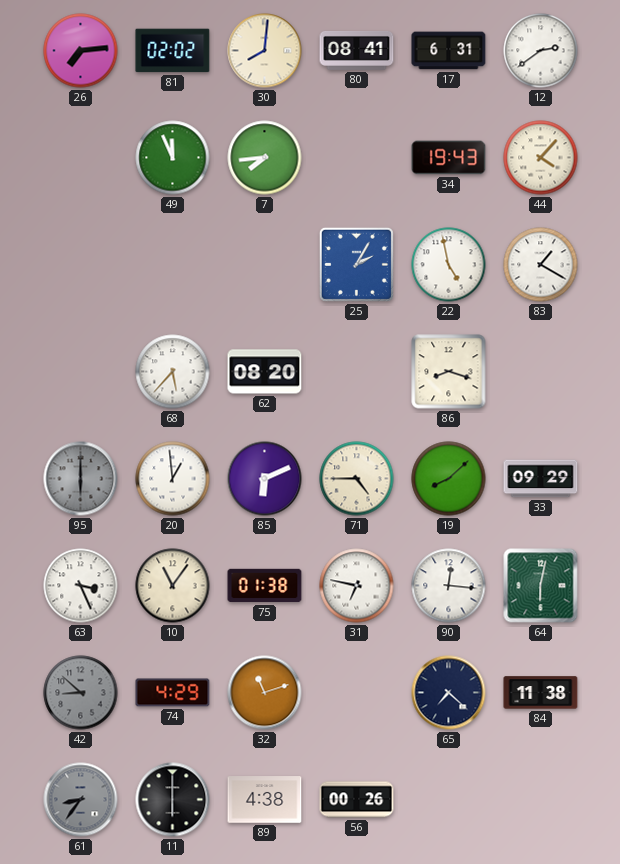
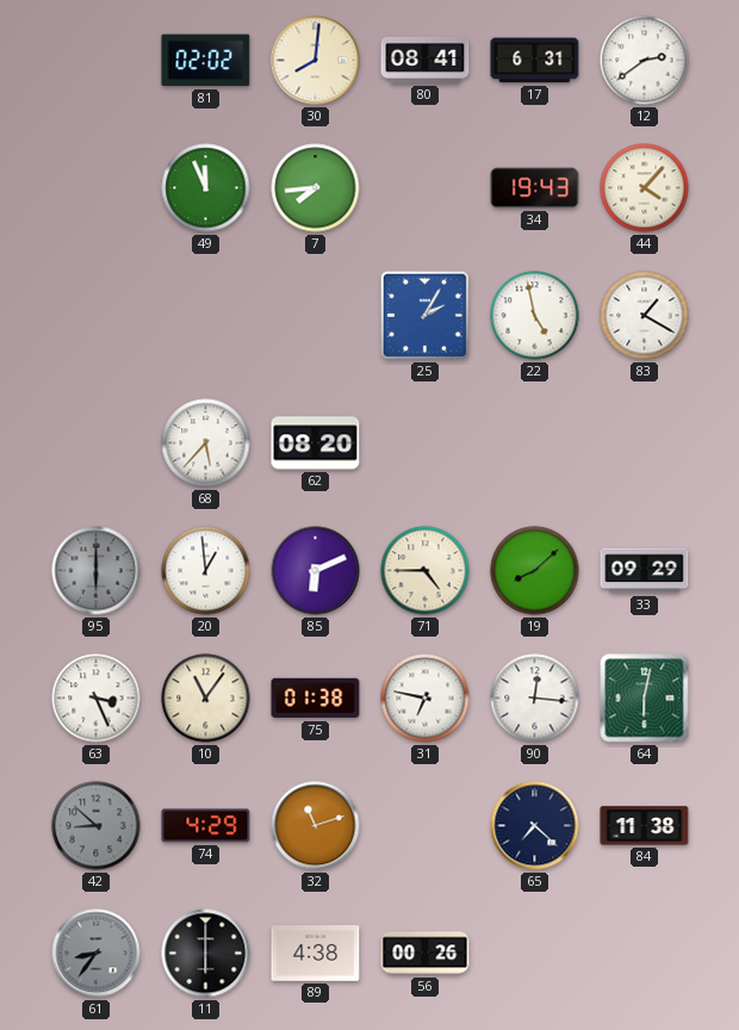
26: 7:14 -> none (81, 51)
86: 8:18 -> none (449, 372)
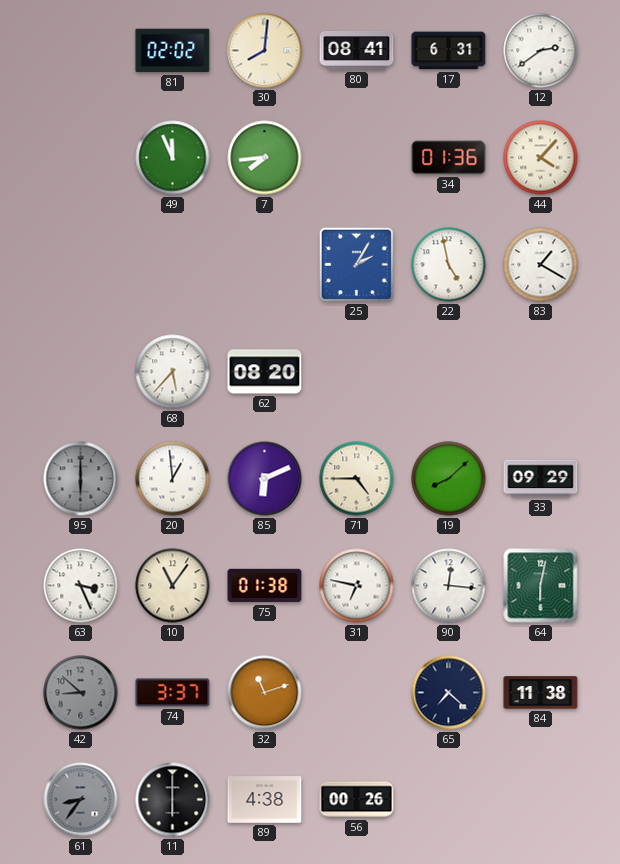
34: 19:43 -> 01:36 (449, 158)
74: 4:29 -> 3:37 (173, 693)
